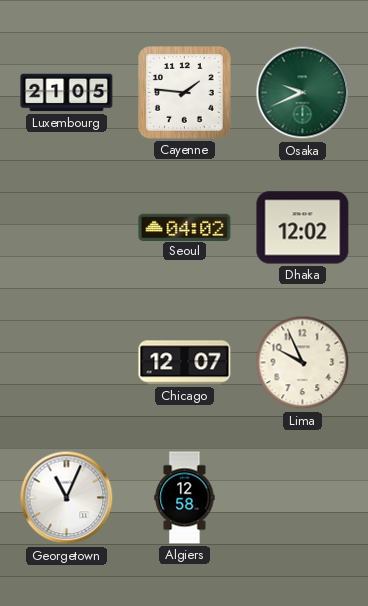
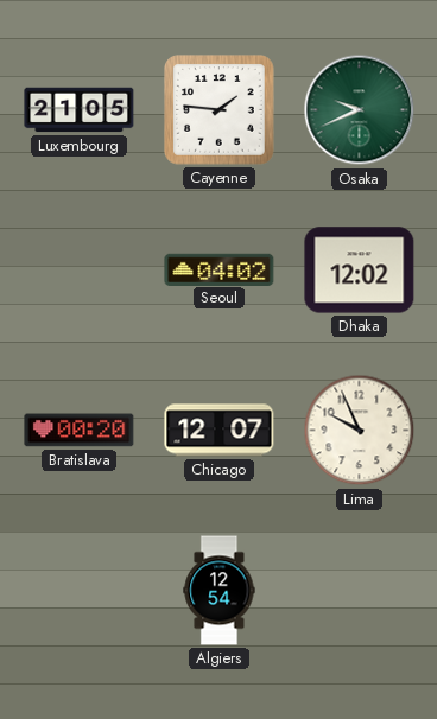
Bratislava: none -> 00:20 (80, 431)
Georgetown: 11:04 -> none (67, 498)
Algiers: 12:58 -> 12:54 (220, 591)
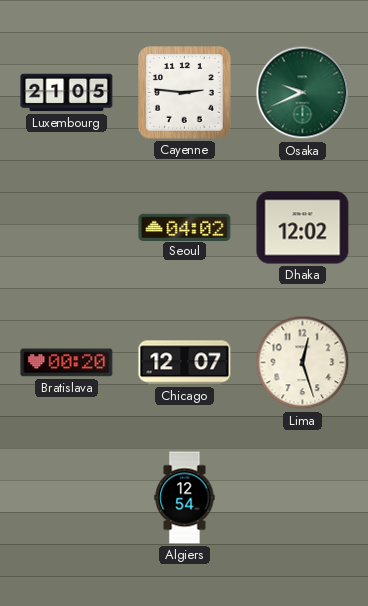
Cayenne: 1:46 -> 2:46 (185, 93)
Lima: 9:56 -> 12:27 (303, 363)
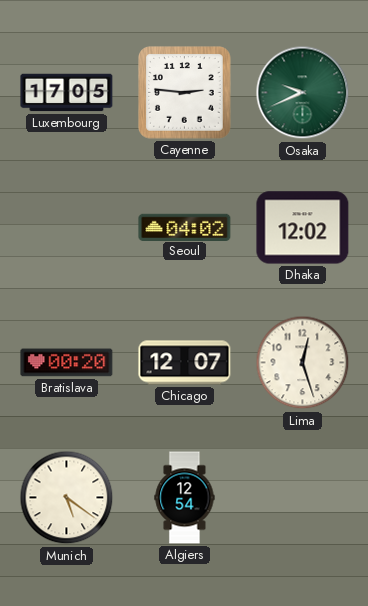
Luxembourg: 21:05 -> 17:05 (67, 93)
Munich: none -> 5:21 (67, 498)
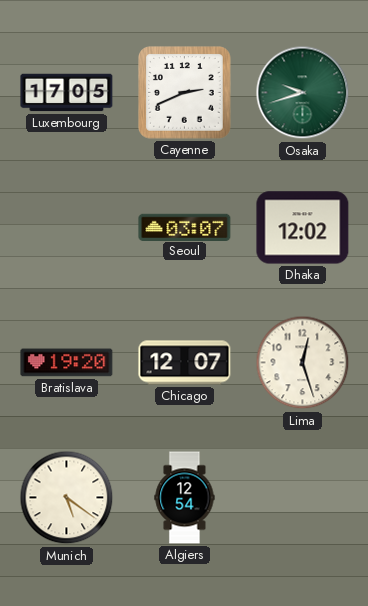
Cayenne: 2:46 -> 2:41 (185, 93)
Osaka: 9:41 -> 9:42 (303, 93)
Seoul: 04:02 -> 03:07 (185, 227)
Bratislava: 00:20 -> 19:20 (67, 363)
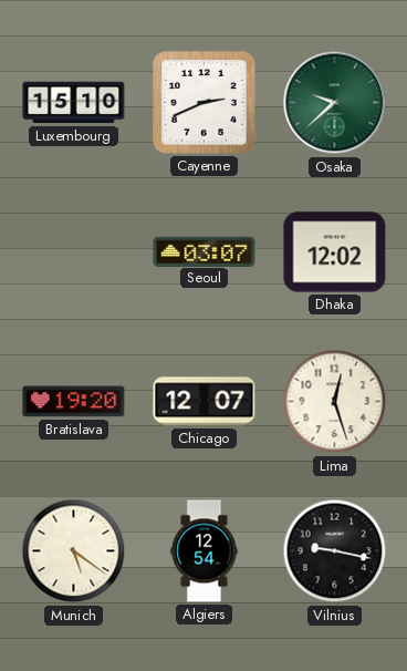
Luxembourg: 17:05 -> 15:10 (74, 103)
Osaka: 9:42 -> 9:38 (335, 103)
Vilnius: none -> 9:17 (335, 551)
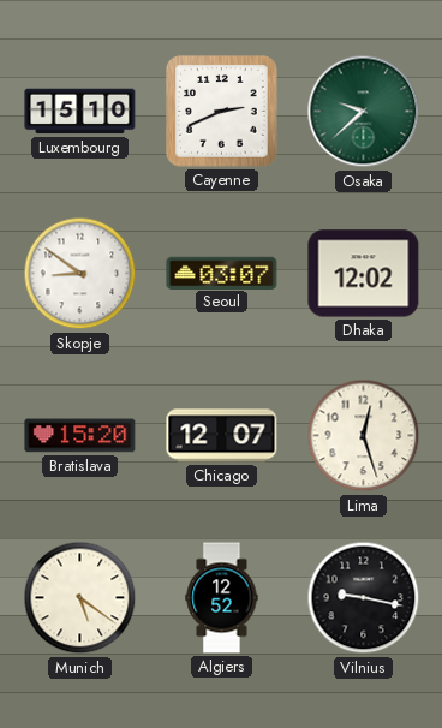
Skopje: none -> 8:51 (80, 274)
Bratislava: 19:20 -> 15:20 (80, 436)
Algiers: 12:54 -> 12:52 (222, 598)
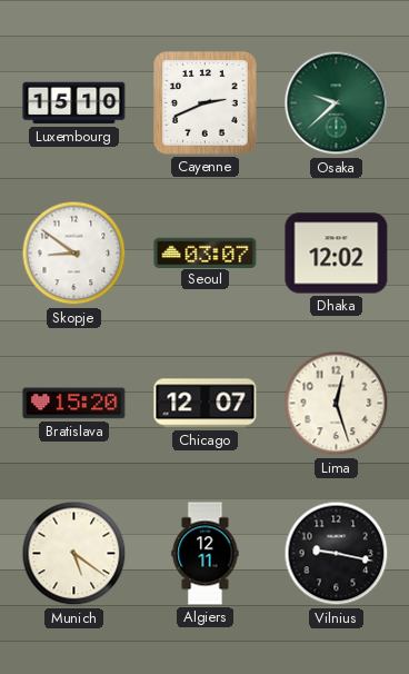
Algiers: 12:52 -> 12:11 (206, 554)
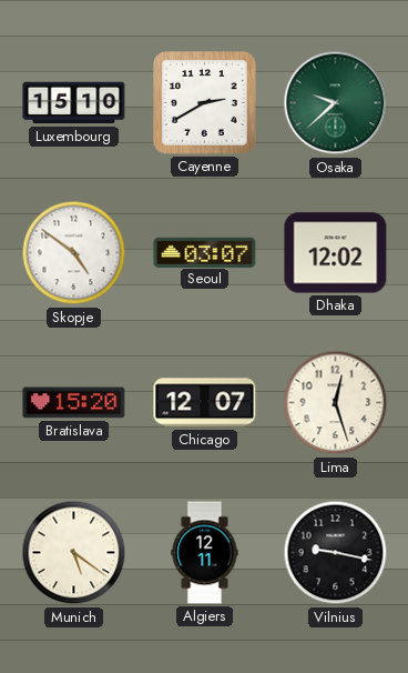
Cayenne: 2:41 -> 2:40 (205, 103)
Skopje: 8:51 -> 4:51 (74, 253)
